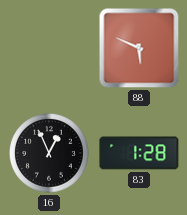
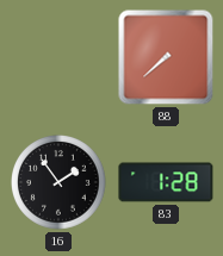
88: 5:49 -> 7:38 (166, 57)
16: 12:56 -> 1:54 (60, 183)
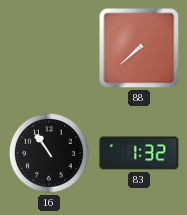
16: 1:54 -> 10:54 (50, 154)
83: 1:28 -> 1:32 (139, 153)
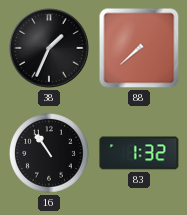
38: none -> 1:34 (49, 48)
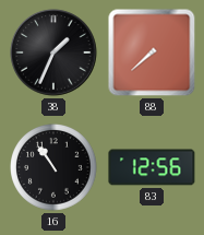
83: 1:32 -> 12:56 (152, 167)
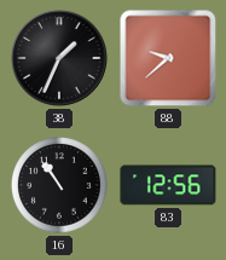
88: 7:38 -> 9:38 (168, 58)
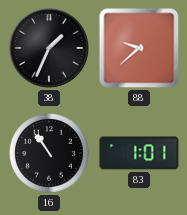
83: 12:56 -> 1:01 (139, 153)
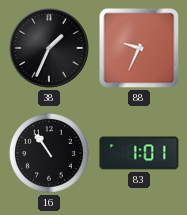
88: 9:38 -> 9:34 (139, 48)
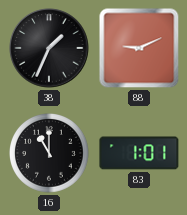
88: 9:34 -> 9:11 (139, 48)
16: 10:54 -> 11:00 (50, 154)
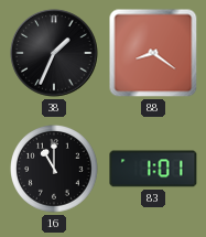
88: 9:11 -> 8:21 (153, 53)
